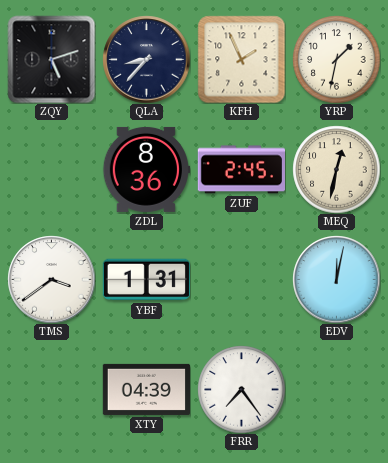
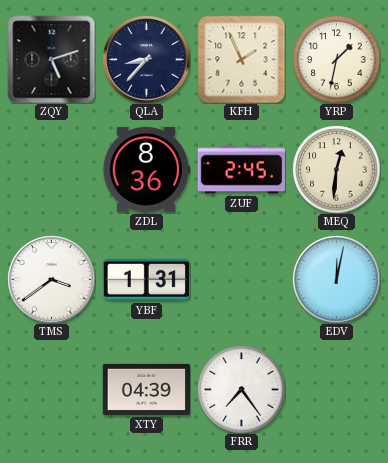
MEQ: 12:32 -> 12:31 (336, 169)
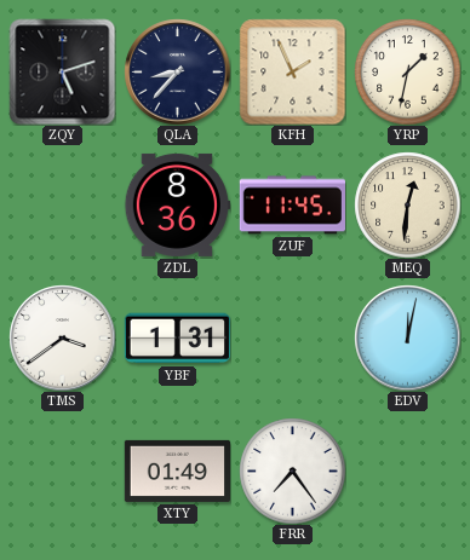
ZUF: 2:45 -> 11:45 (292, 206)
XTY: 04:39 -> 01:49 (177, 470)
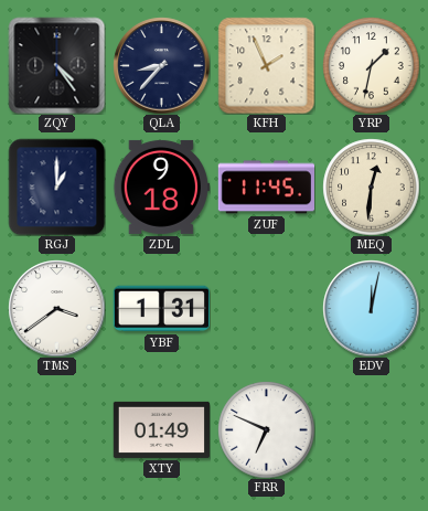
ZQY: 5:12 -> 4:24 (56, 65)
RGJ: none -> 1:00 (56, 187)
ZDL: 8:36 -> 9:18 (161, 187)
FRR: 7:24 -> 6:49 (266, 429)
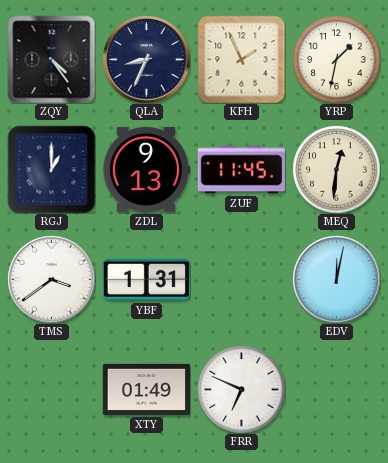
QLA: 8:37 -> 8:34 (146, 59)
ZDL: 9:18 -> 9:13 (146, 169)
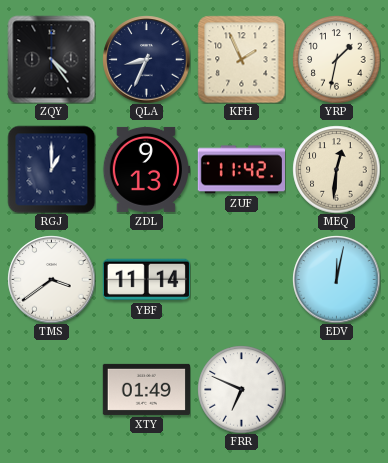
ZUF: 11:45 -> 11:42 (241, 170)
YBF: 1:31 -> 11:14 (146, 280)
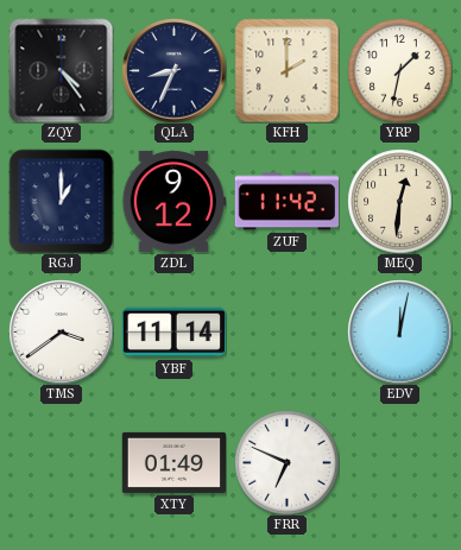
KFH: 1:56 -> 2:00 (286, 70)
ZDL: 9:13 -> 9:12 (173, 201)
